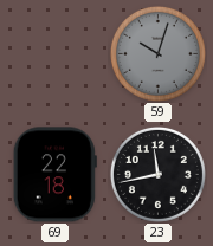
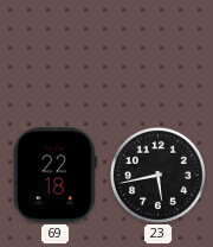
59: 10:03 -> none (157, 53)
23: 11:43 -> 5:43 (157, 175)
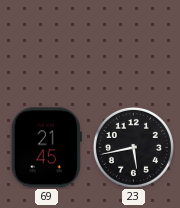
69: 22:18 -> 21:45 (46, 148)
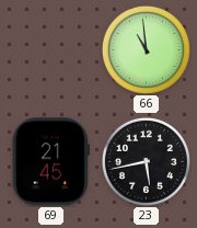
66: none -> 10:59 (146, 49)
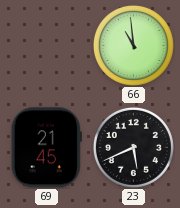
23: 5:43 -> 5:41 (133, 147)
